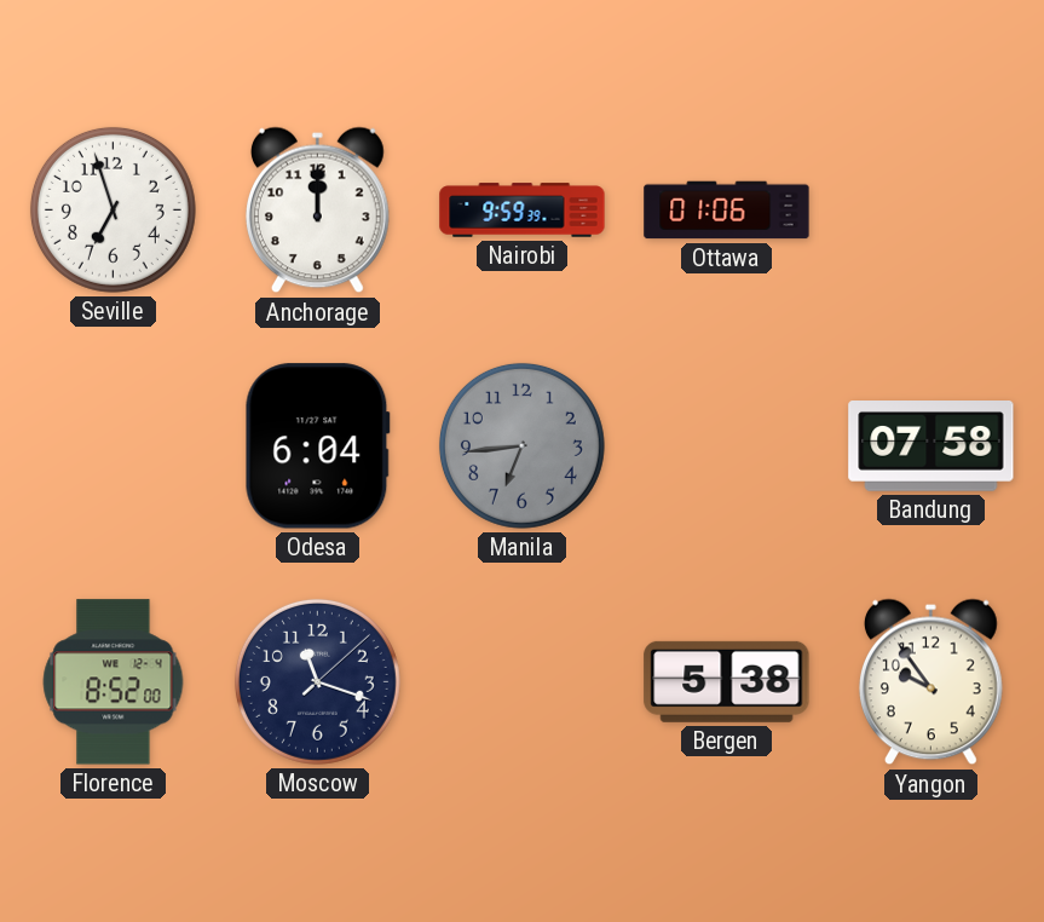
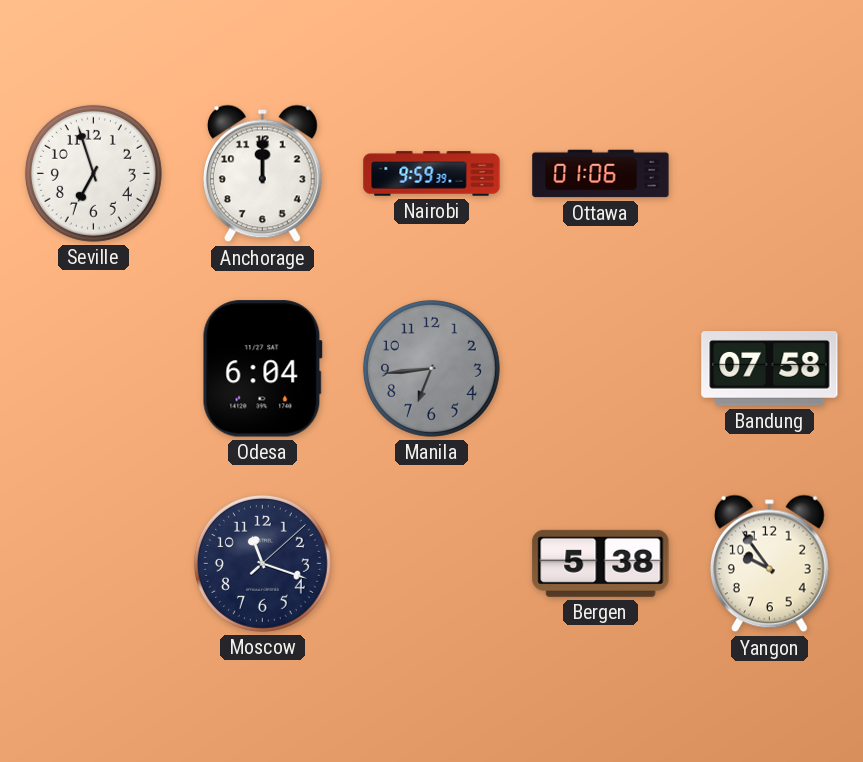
Florence: 8:52 -> none (114, 682)
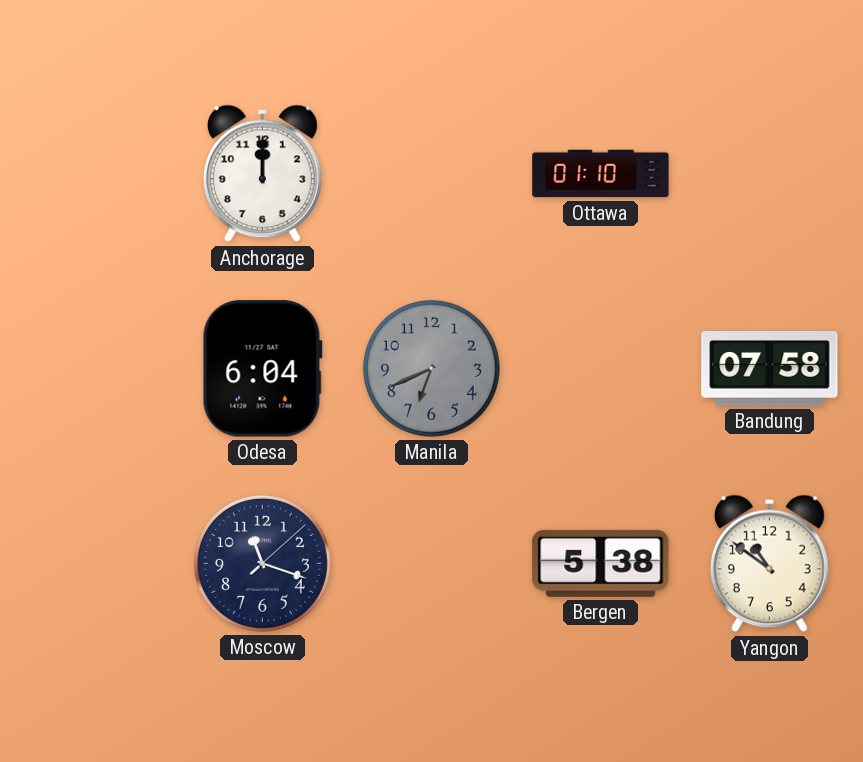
Seville: 6:57 -> none (93, 173)
Nairobi: 9:59 -> none (432, 174)
Ottawa: 01:06 -> 01:10 (601, 174)
Manila: 6:44 -> 6:41 (431, 368)
Yangon: 9:54 -> 10:51 (769, 564)
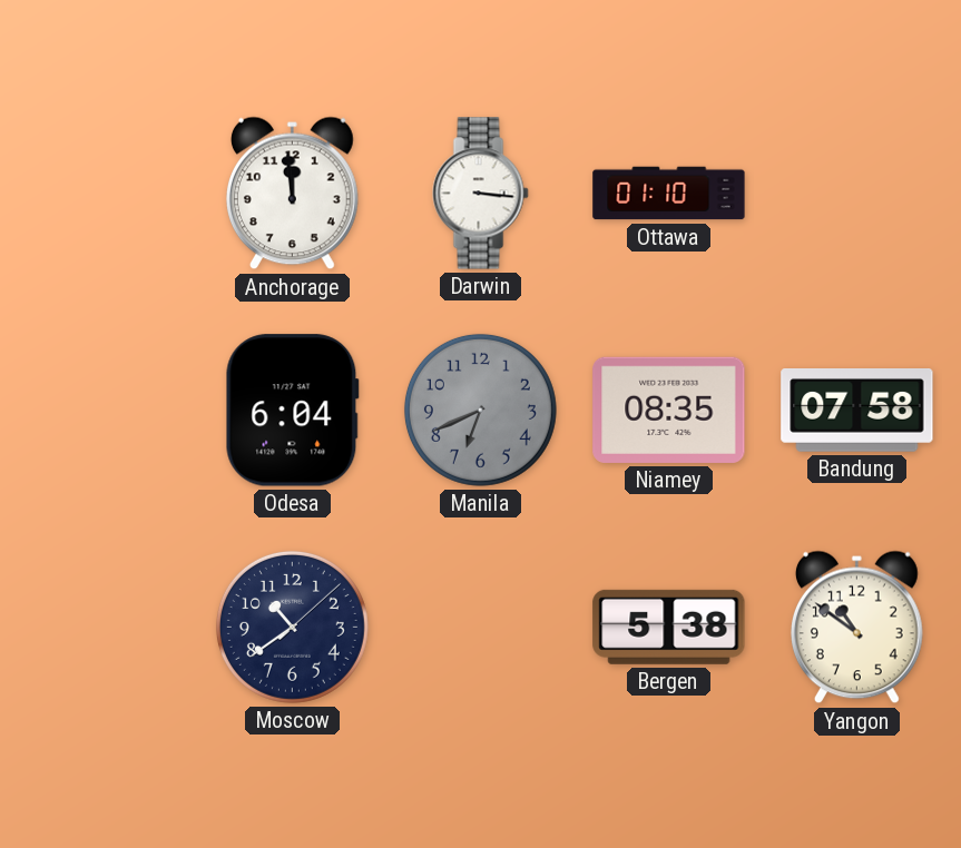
Anchorage: 12:00 -> 11:59 (292, 194)
Darwin: none -> 3:16 (481, 194)
Niamey: none -> 08:35 (669, 410)
Moscow: 11:18 -> 10:39 (292, 627)
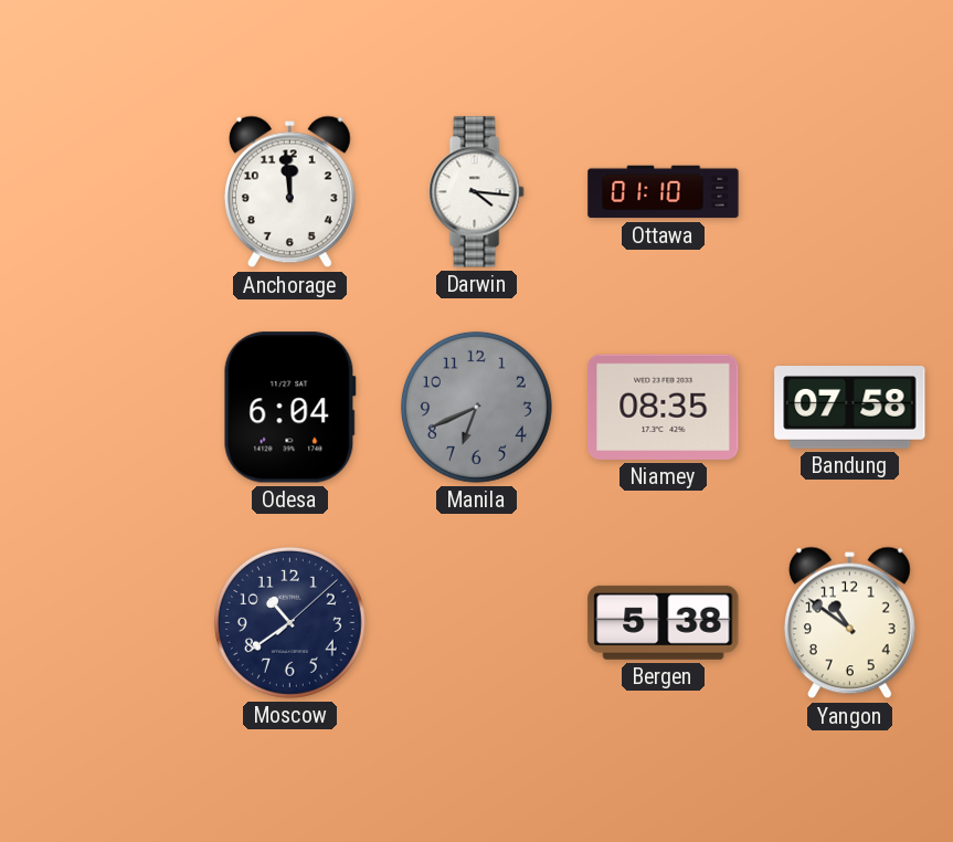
Darwin: 3:16 -> 4:16 (477, 192)
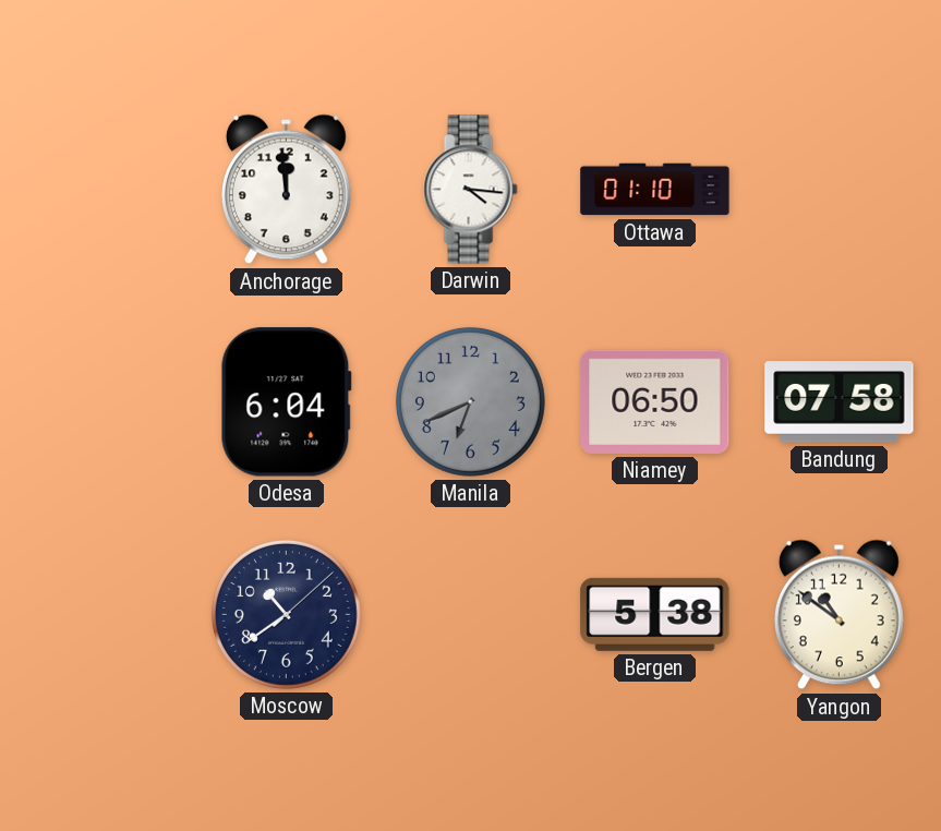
Niamey: 08:35 -> 06:50 (655, 401)
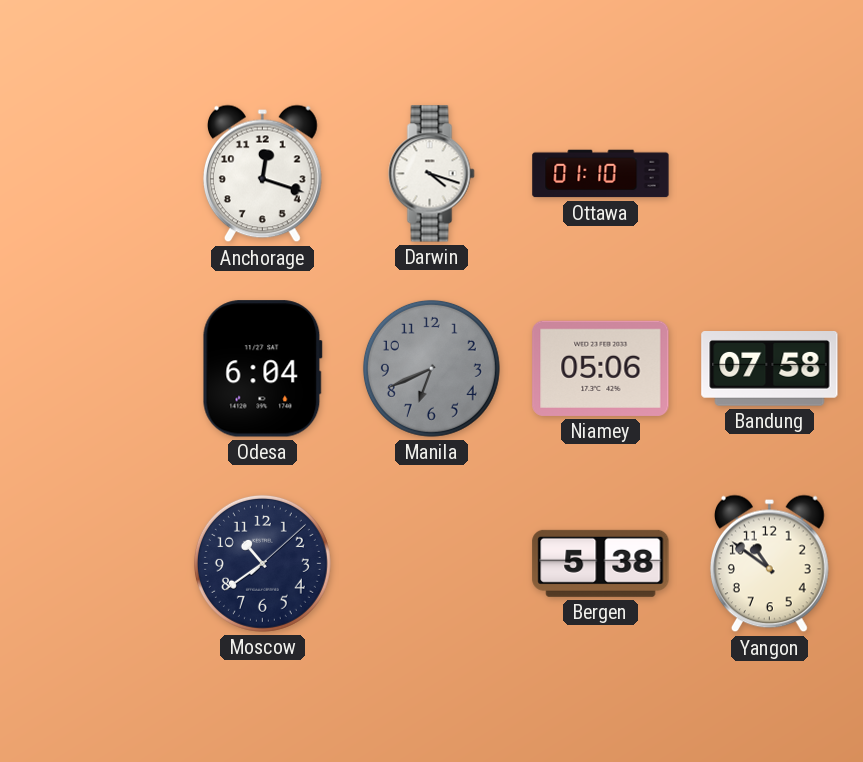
Anchorage: 11:59 -> 12:18 (262, 174)
Darwin: 4:16 -> 4:18 (432, 174)
Niamey: 06:50 -> 05:06 (601, 368)
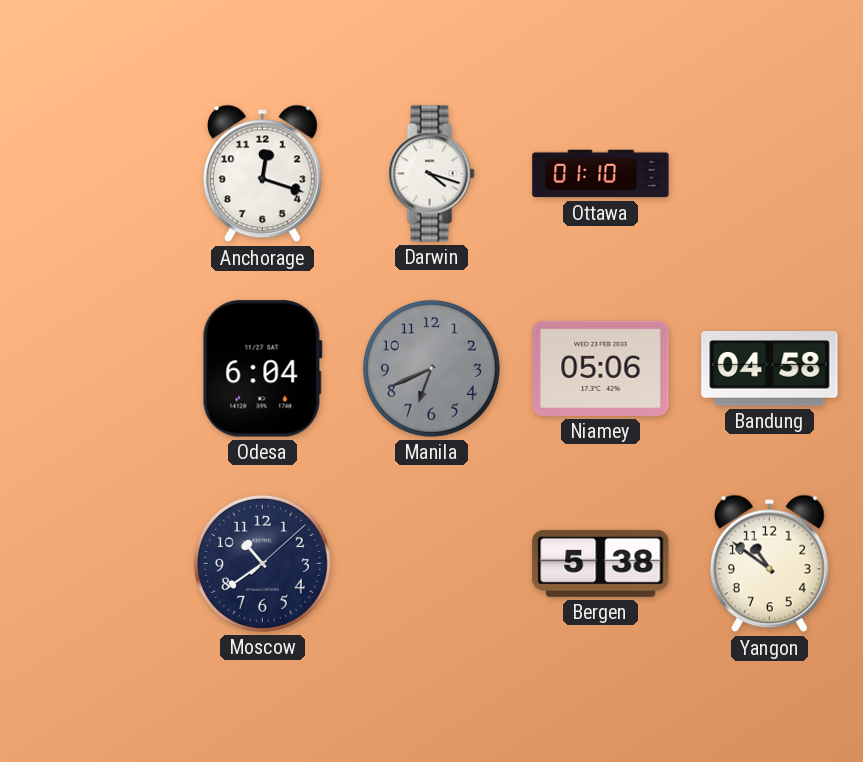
Bandung: 07:58 -> 04:58 (770, 369)
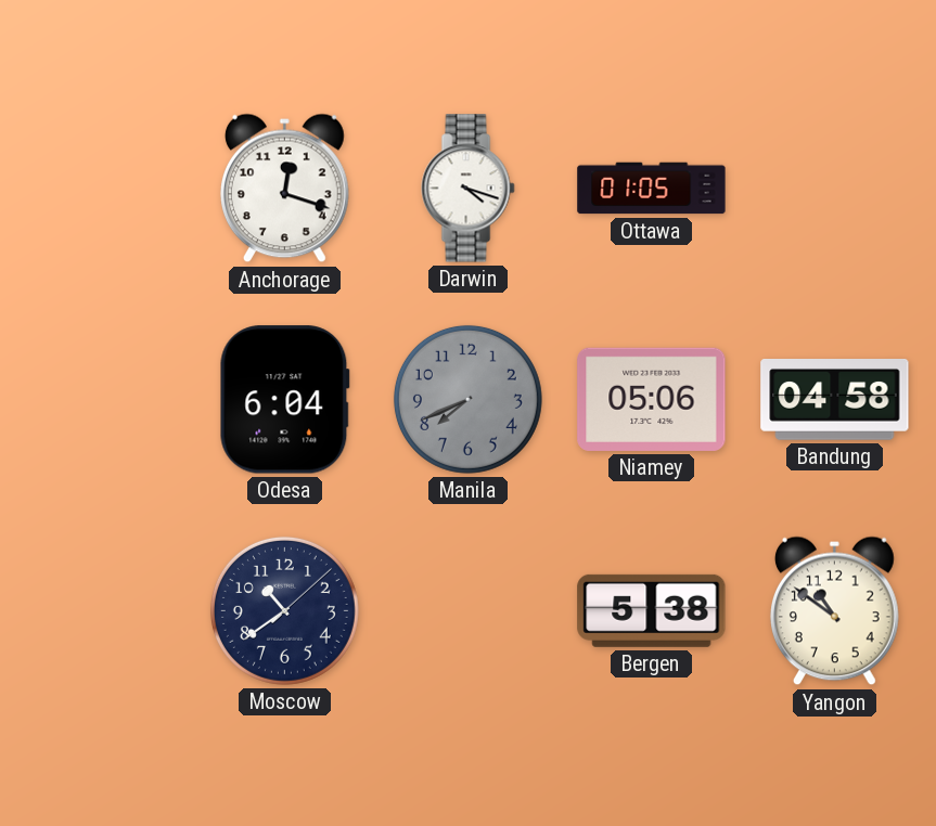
Ottawa: 01:10 -> 01:05 (652, 189)
Manila: 6:41 -> 7:41 (467, 399)
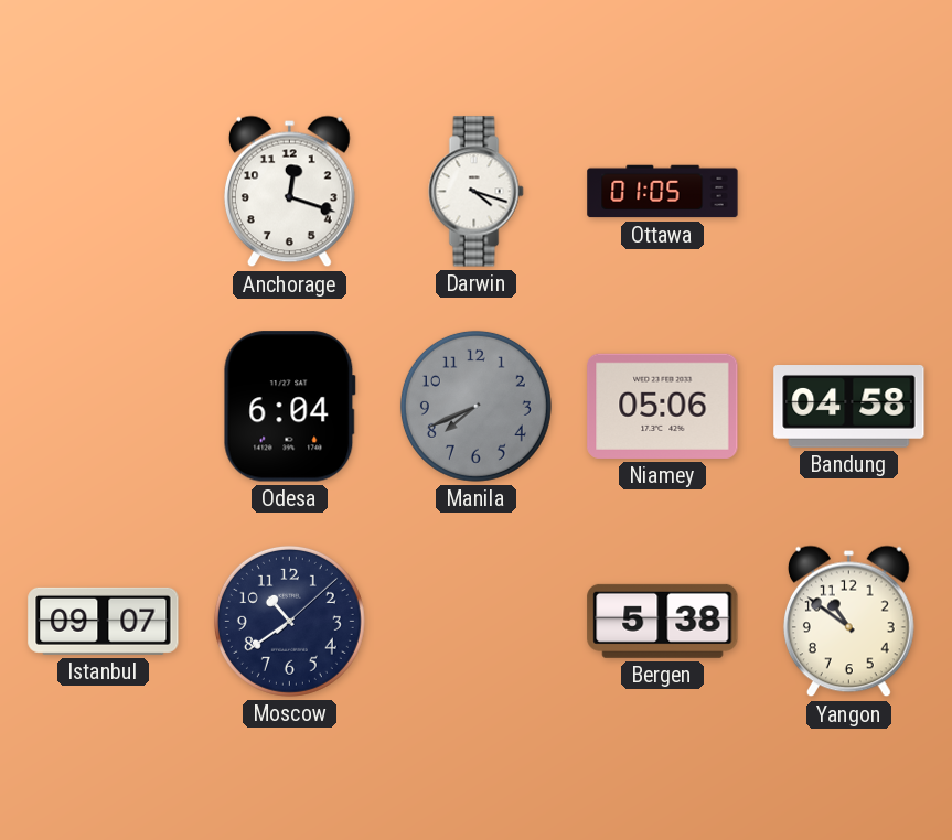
Istanbul: none -> 09:07 (104, 621)
